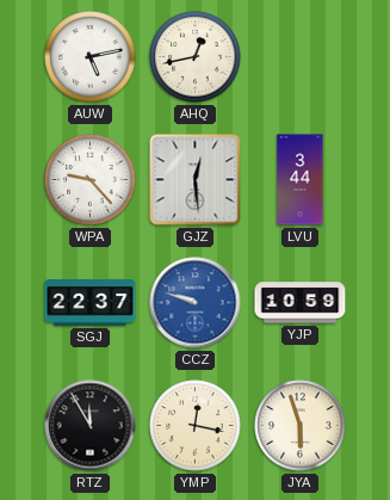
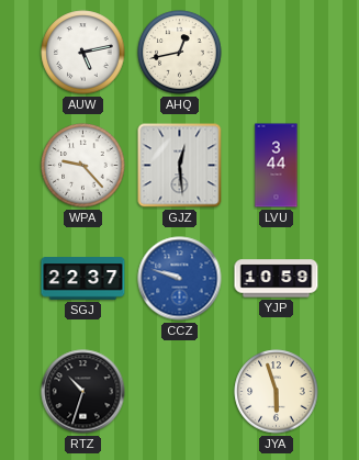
RTZ: 11:55 -> 10:33 (83, 392)
YMP: 12:17 -> none (196, 426)
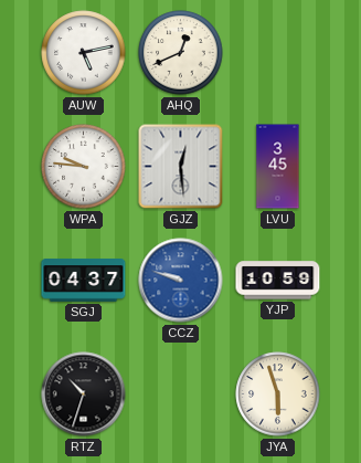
AHQ: 12:43 -> 12:41 (181, 53)
WPA: 9:23 -> 9:46 (84, 167)
LVU: 3:44 -> 3:45 (278, 167)
SGJ: 22:37 -> 04:37 (84, 281)
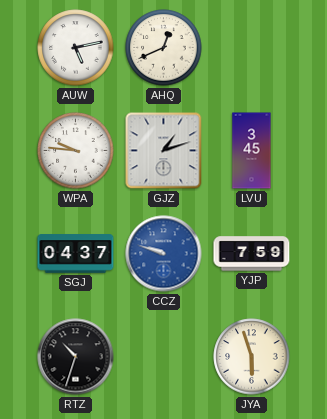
GJZ: 12:29 -> 1:12 (164, 151)
YJP: 10:59 -> 7:59 (252, 254)
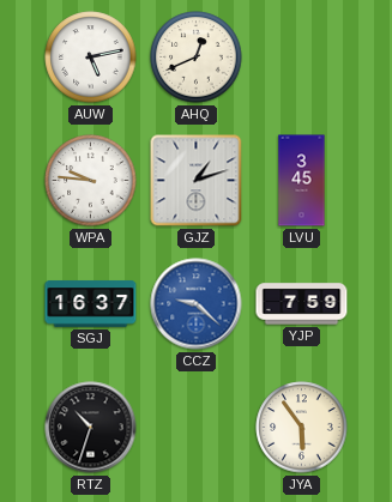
SGJ: 04:37 -> 16:37 (91, 304)
CCZ: 9:48 -> 9:22 (197, 304)
JYA: 5:57 -> 5:54 (302, 428)
